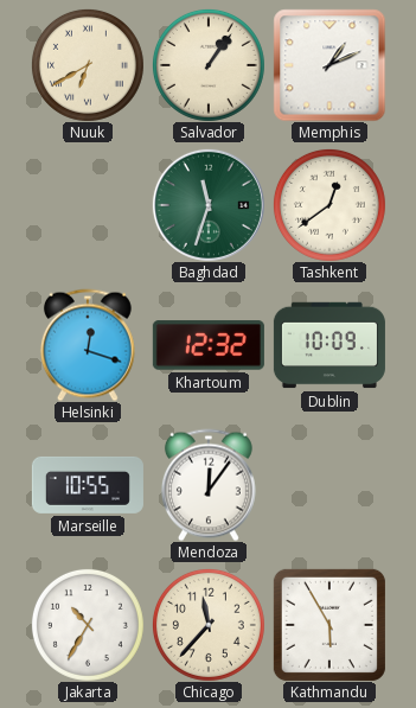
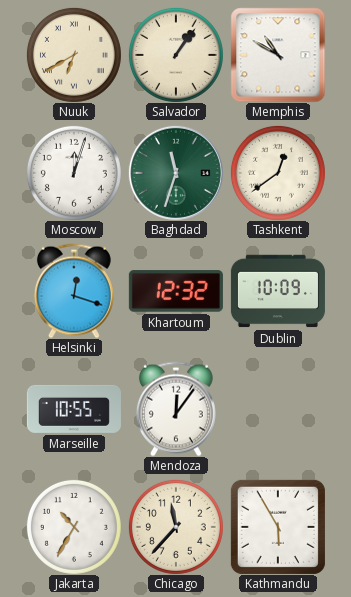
Memphis: 1:11 -> 10:50 (278, 55)
Moscow: none -> 12:03 (74, 173)
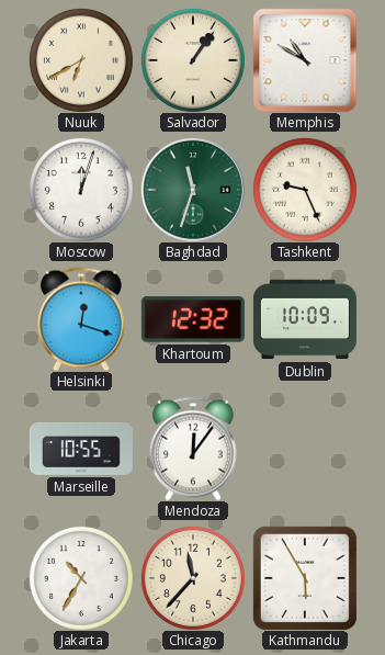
Tashkent: 12:39 -> 9:26 (305, 190)
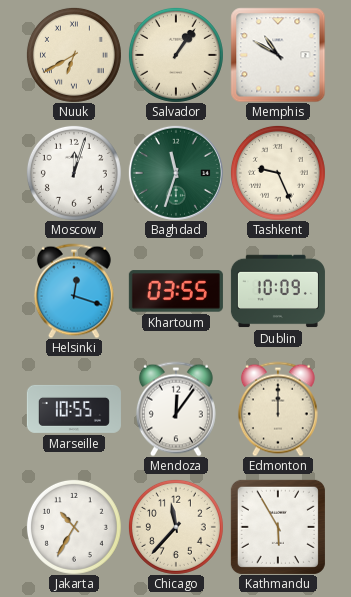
Khartoum: 12:32 -> 03:55 (176, 291)
Edmonton: none -> 12:00 (278, 409)
